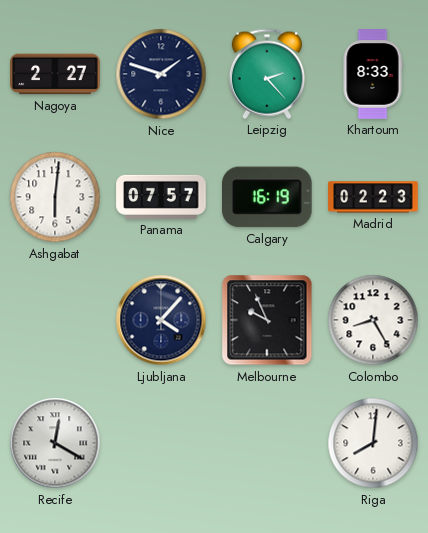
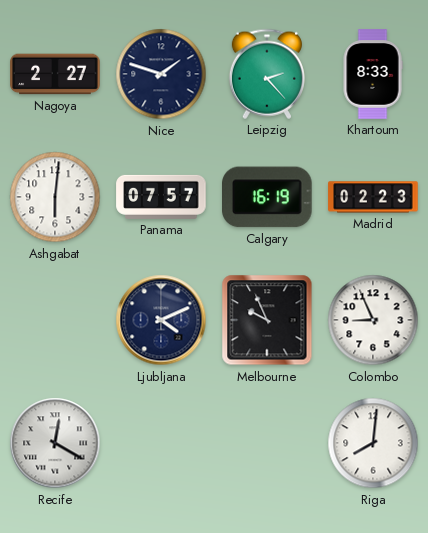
Ljubljana: 4:07 -> 4:11 (161, 320)
Colombo: 8:25 -> 8:56 (373, 320)
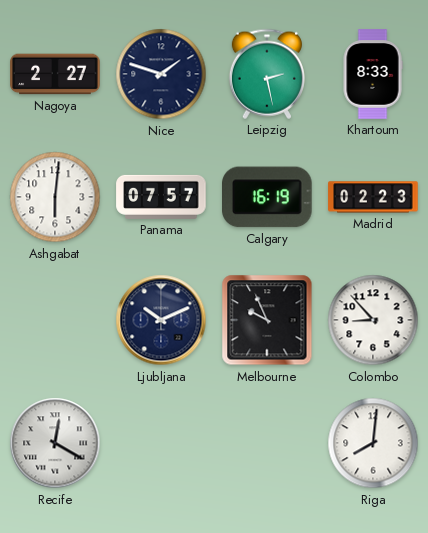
Leipzig: 2:23 -> 2:28 (267, 74)
Ljubljana: 4:11 -> 10:11 (161, 320)
Colombo: 8:56 -> 8:53 (373, 320)
